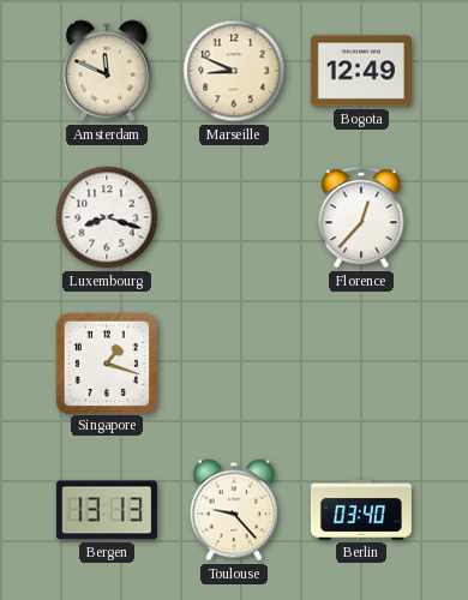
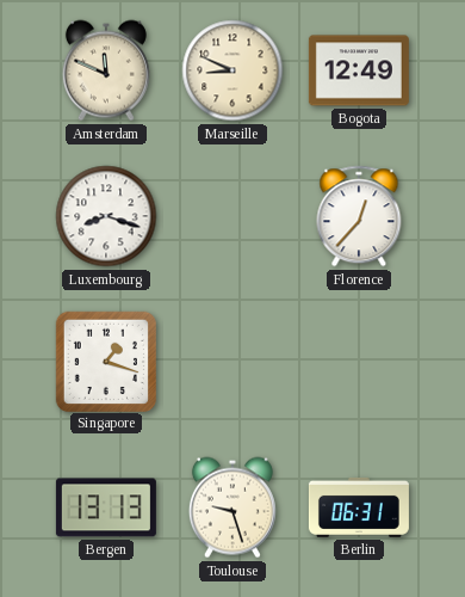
Toulouse: 9:23 -> 9:27 (232, 507)
Berlin: 03:40 -> 06:31 (359, 507)
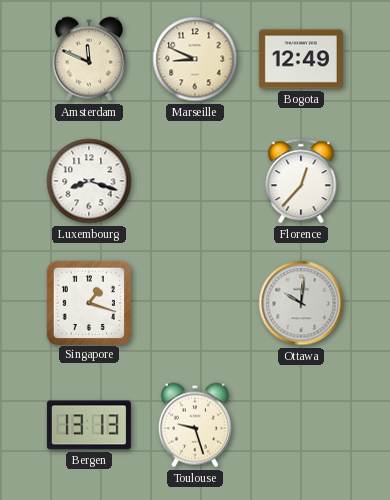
Ottawa: none -> 10:01 (301, 303)
Berlin: 06:31 -> none (359, 507)
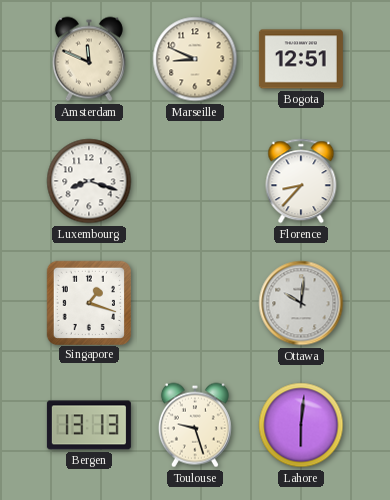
Bogota: 12:49 -> 12:51 (301, 59)
Florence: 12:37 -> 8:37 (301, 181)
Lahore: none -> 6:01 (301, 425)
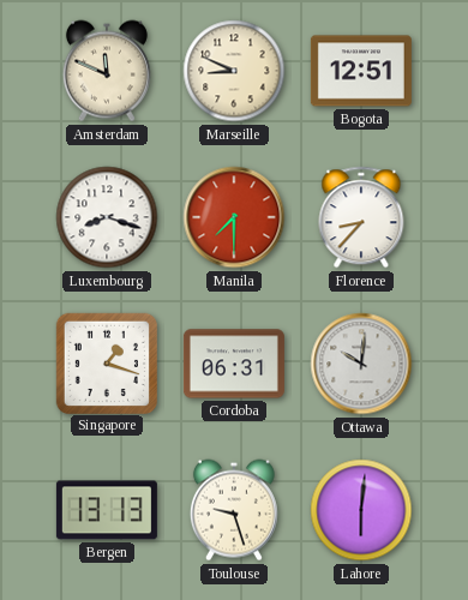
Manila: none -> 7:30 (234, 217)
Cordoba: none -> 06:31 (234, 364)
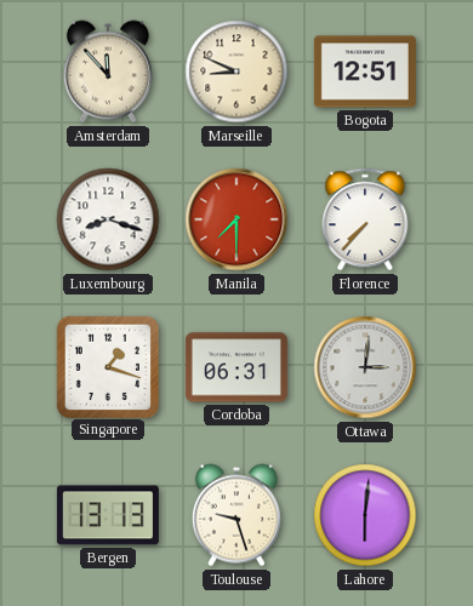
Amsterdam: 11:49 -> 11:53 (108, 72)
Florence: 8:37 -> 7:37 (365, 219)
Ottawa: 10:01 -> 3:01 (365, 367)
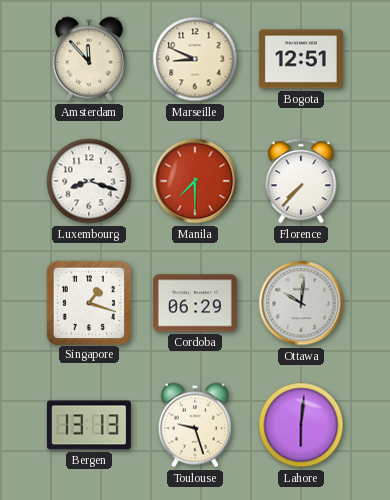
Cordoba: 06:31 -> 06:29 (195, 303)
Ottawa: 3:01 -> 10:01 (301, 303)
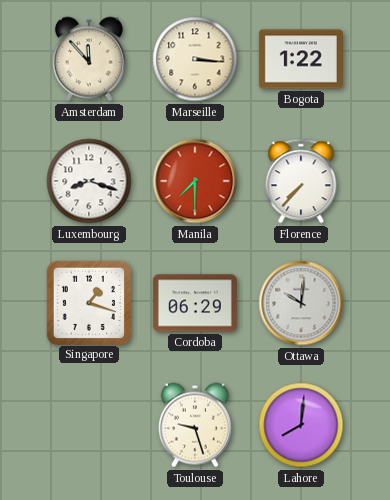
Marseille: 8:49 -> 3:16 (195, 59)
Bogota: 12:51 -> 1:22 (301, 59)
Bergen: 13:13 -> none (89, 425)
Lahore: 6:01 -> 8:01 (301, 425)
